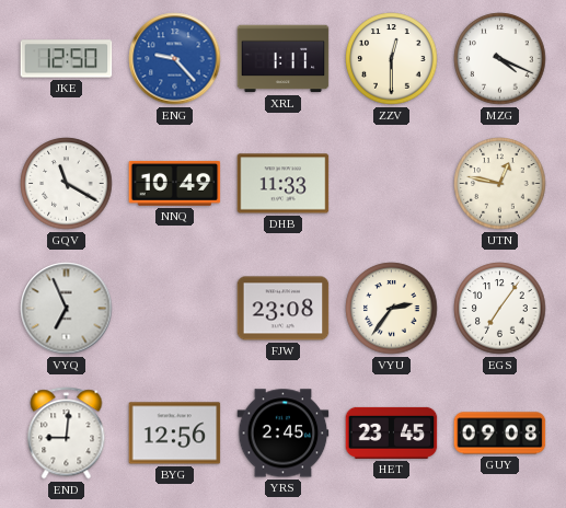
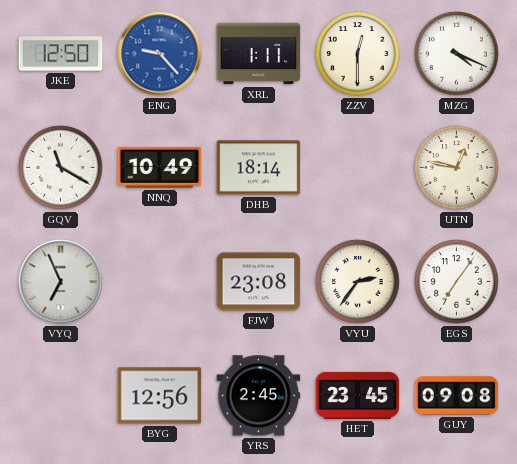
DHB: 11:33 -> 18:14 (259, 168)
END: 9:01 -> none (67, 434)
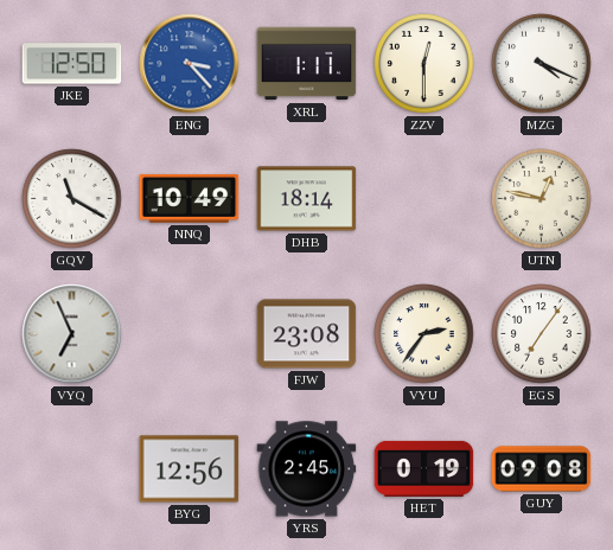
ENG: 9:23 -> 3:23 (190, 64)
HET: 23:45 -> 0:19 (424, 468)
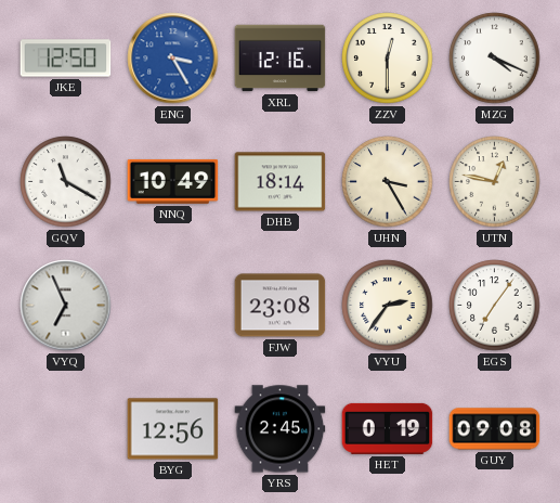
ENG: 3:23 -> 3:25 (173, 59)
XRL: 1:11 -> 12:16 (281, 59)
UHN: none -> 3:25 (388, 182)
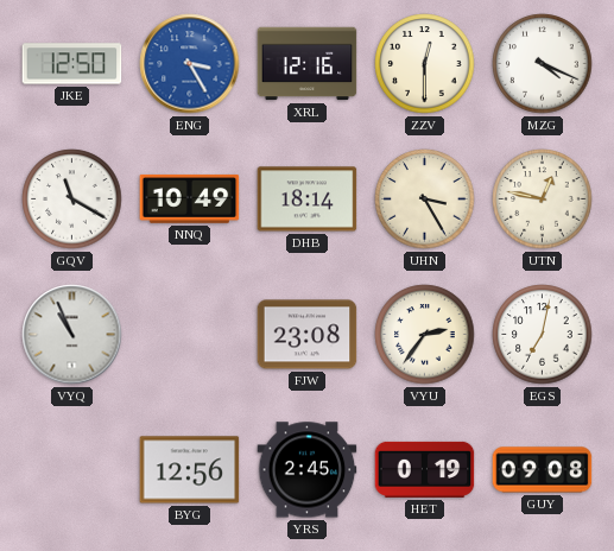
VYQ: 6:56 -> 10:56 (72, 335)
EGS: 7:06 -> 7:02 (543, 335)
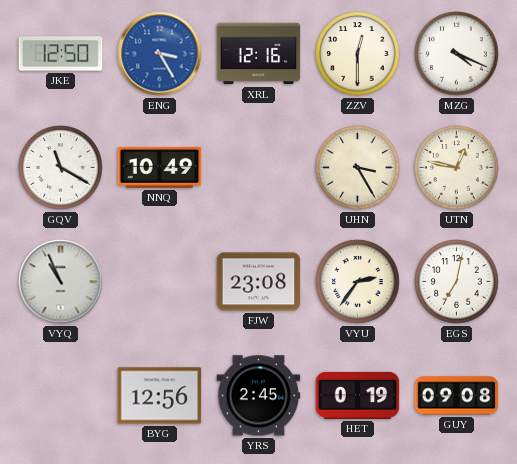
DHB: 18:14 -> none (308, 199)
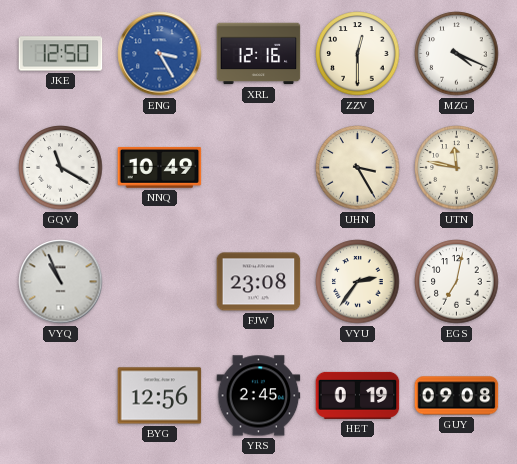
UTN: 12:47 -> 11:47 (457, 168)
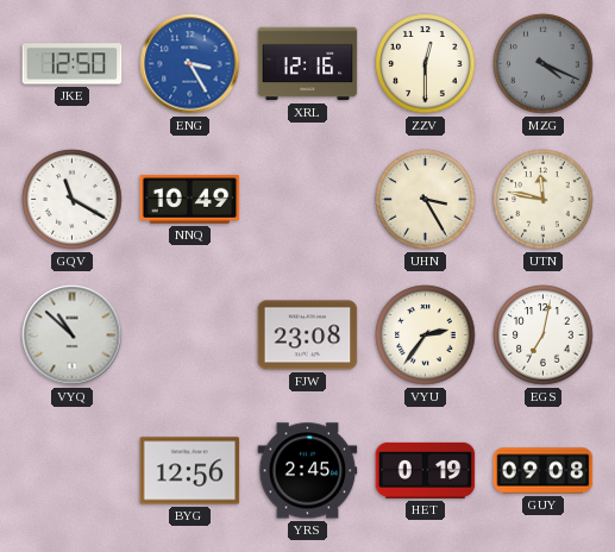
MZG dial: white -> grey (544, 64)
VYQ: 10:56 -> 10:52 (73, 335)
